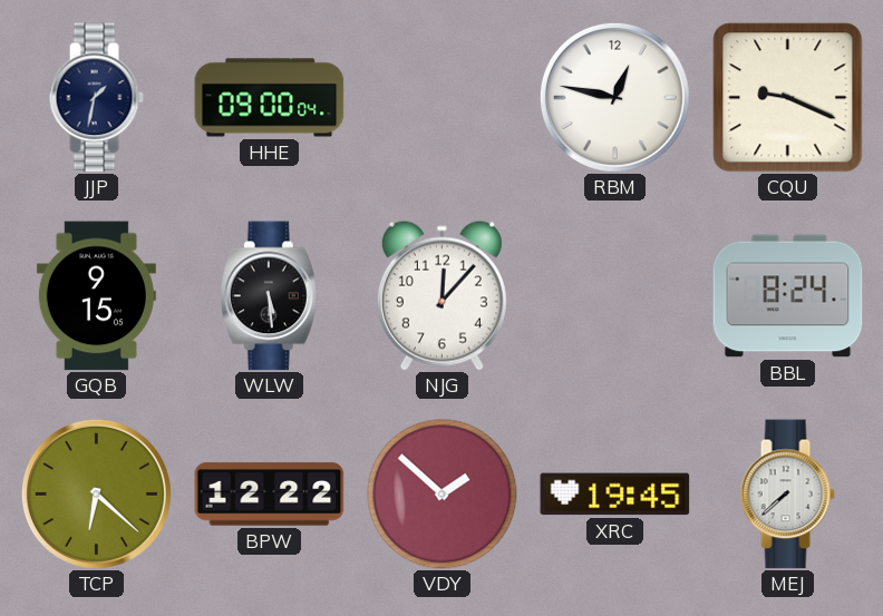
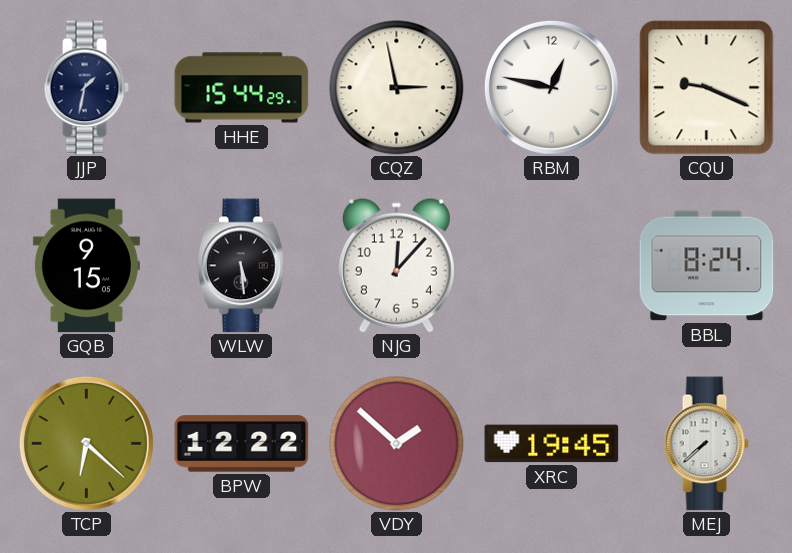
HHE: 09:00 -> 15:44 (242, 88)
CQZ: none -> 2:58 (397, 88)
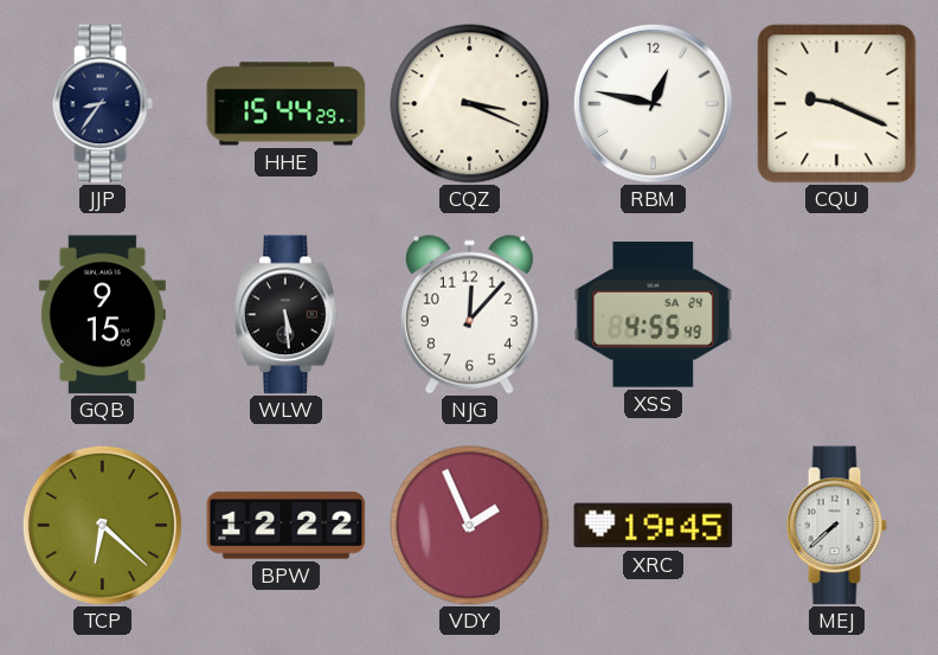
JJP: 1:32 -> 8:36 (102, 104)
CQZ: 2:58 -> 3:19 (470, 104)
XSS: none -> 4:55 (654, 315)
BBL: 8:24 -> none (707, 266)
VDY: 1:52 -> 1:56 (470, 526)
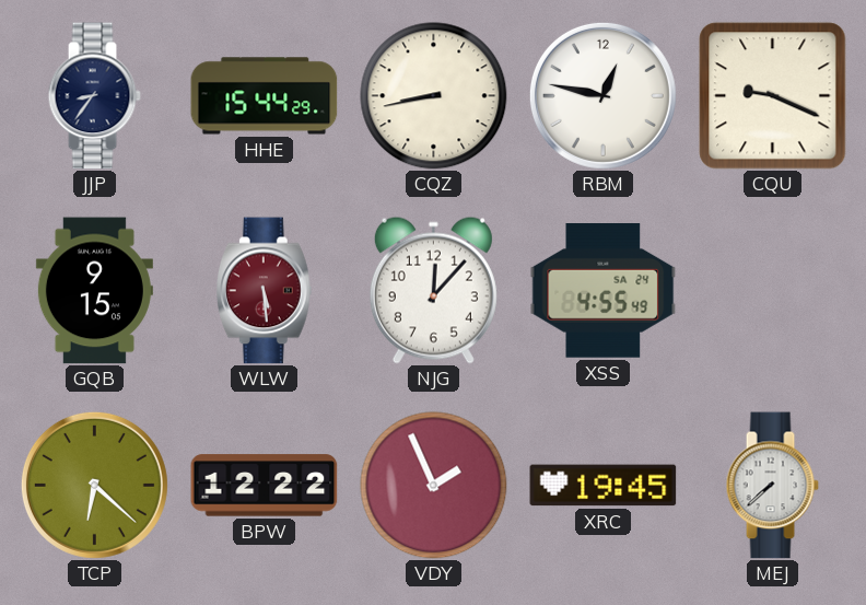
CQZ: 3:19 -> 8:43 (434, 96)
WLW dial: black -> burgundy (265, 291)
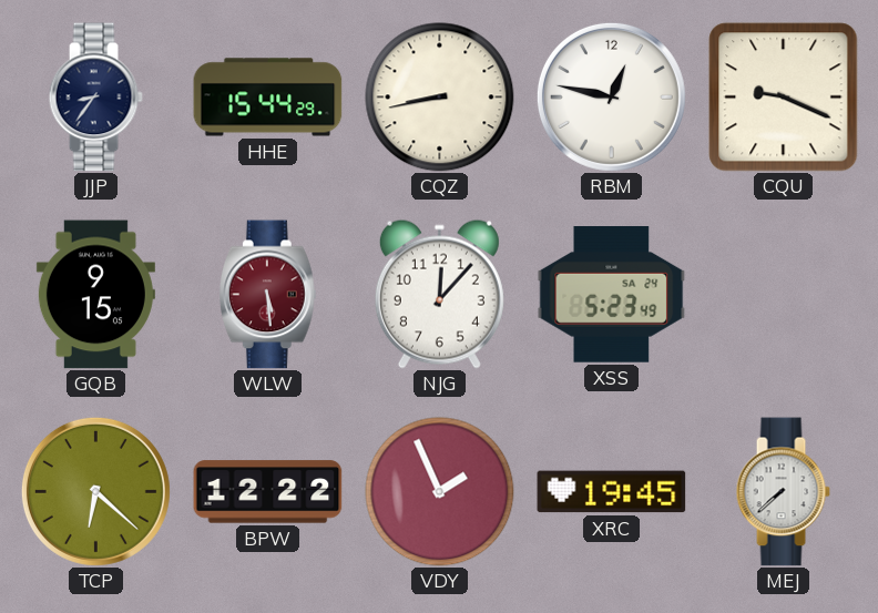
XSS: 4:55 -> 5:23 (612, 295)
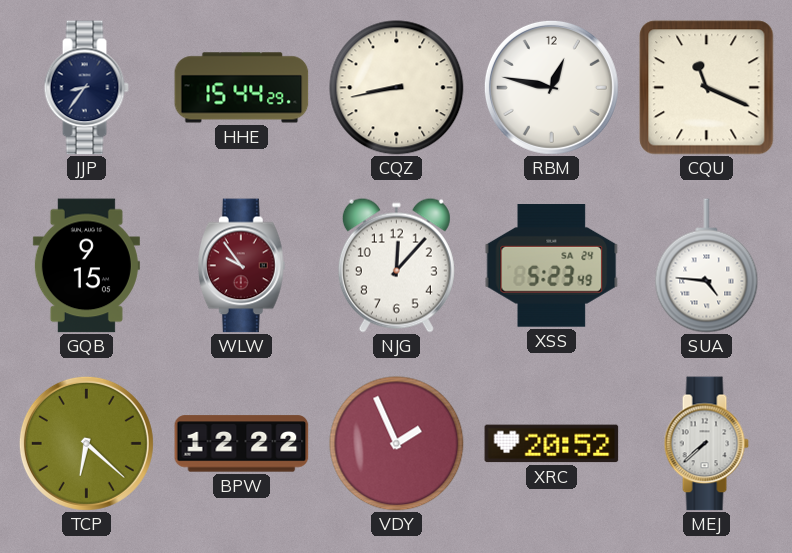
CQU: 9:19 -> 11:19 (707, 88)
WLW: 5:29 -> 9:54 (242, 266)
SUA: none -> 4:46 (707, 266)
XRC: 19:45 -> 20:52 (552, 444)
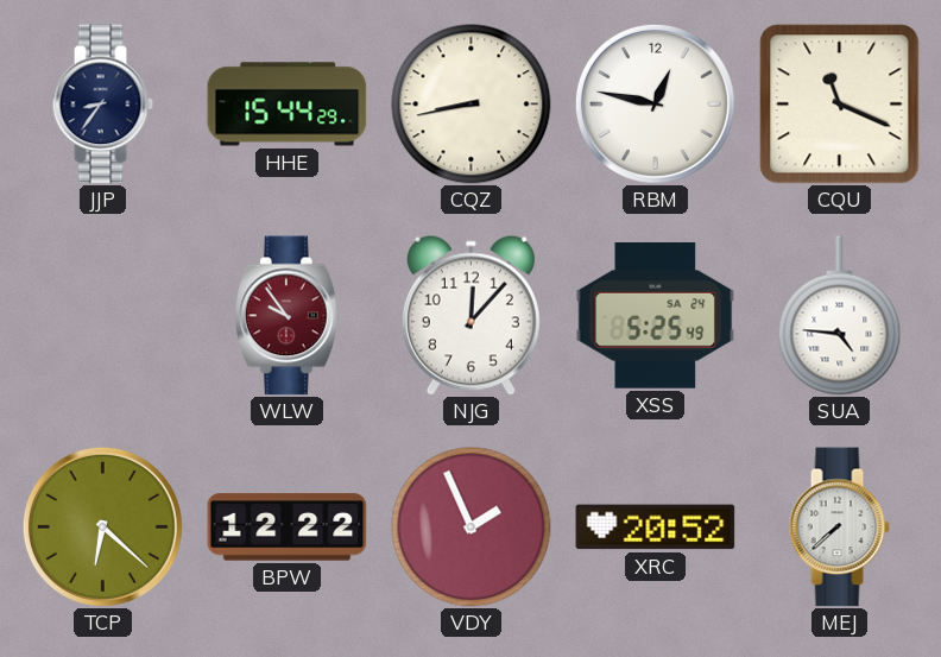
GQB: 9:15 -> none (86, 266)
XSS: 5:23 -> 5:25 (656, 316)
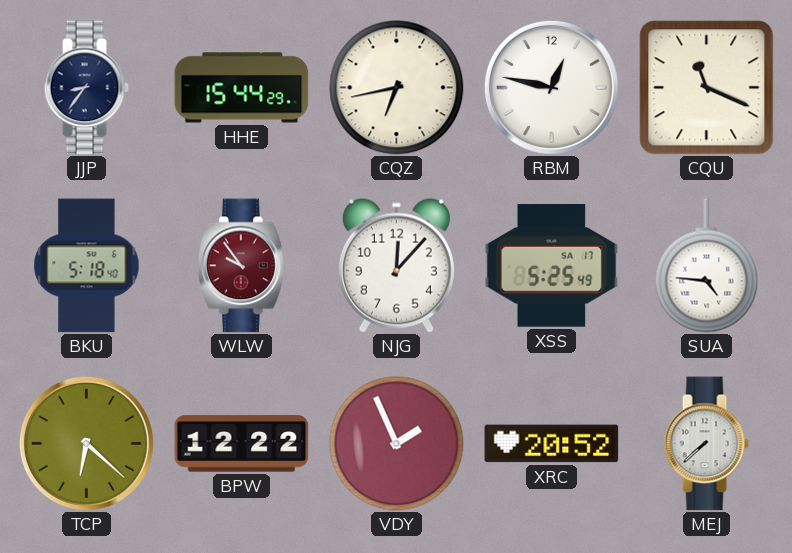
CQZ: 8:43 -> 6:43 (397, 88)
BKU: none -> 5:18 (87, 266)
XSS date: SA 24 -> SA 17 (552, 266)
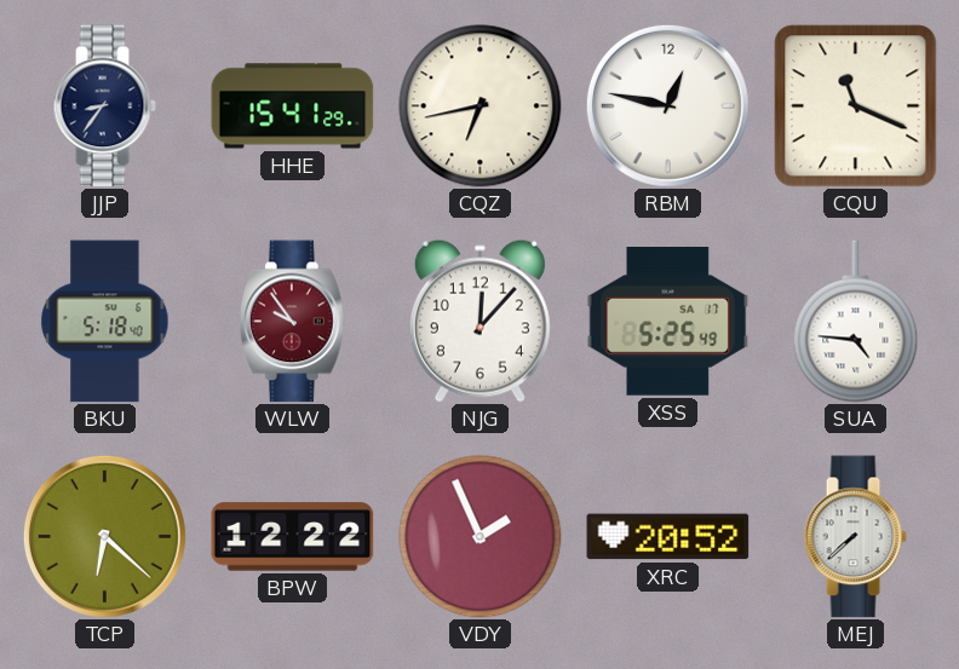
HHE: 15:44 -> 15:41 (293, 106)
